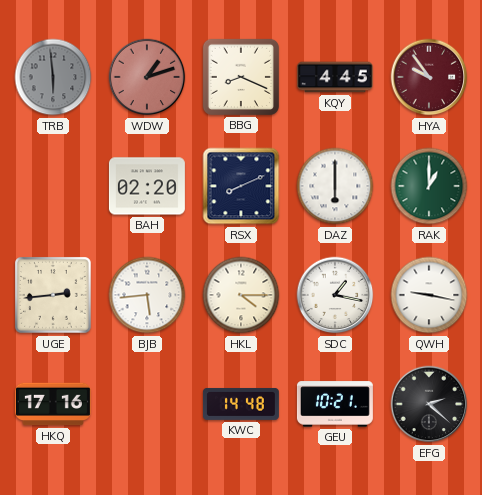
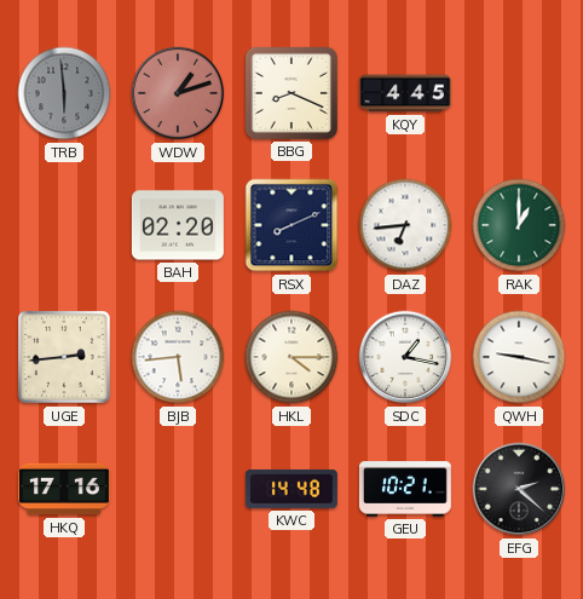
HYA: 9:54 -> none (429, 77)
DAZ: 6:00 -> 6:44 (405, 225)
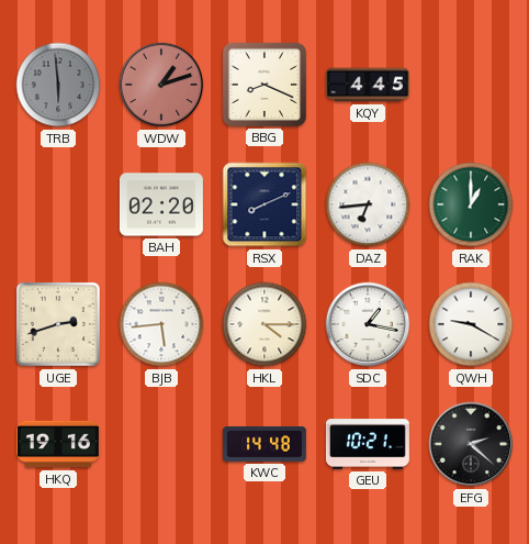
UGE: 2:44 -> 2:42 (59, 325)
QWH: 9:17 -> 9:20 (471, 324)
HKQ: 17:16 -> 19:16 (58, 444)
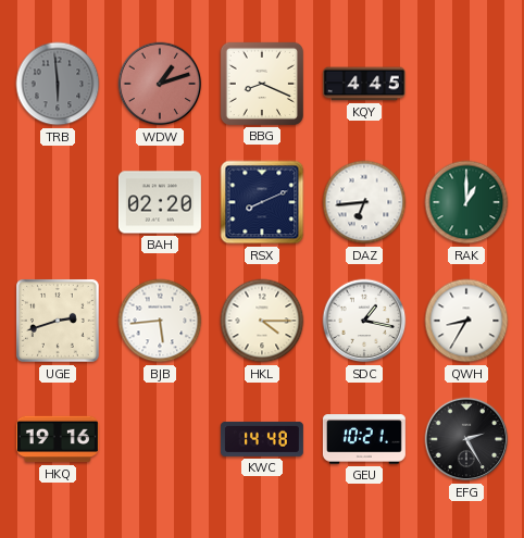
QWH: 9:20 -> 8:35 (466, 321)
EFG: 2:22 -> 2:25 (466, 439)
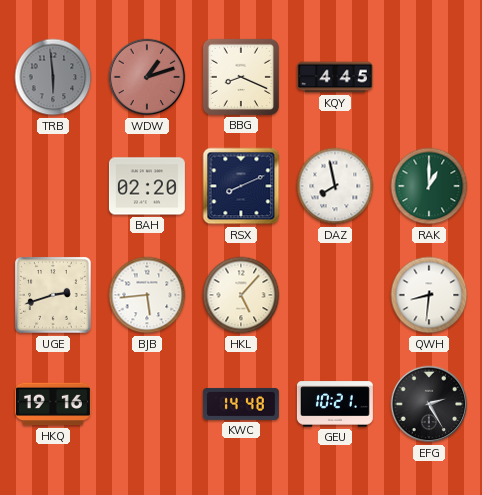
DAZ: 6:44 -> 7:58 (335, 186)
HKL: 4:15 -> 5:07 (241, 295)
SDC: 1:17 -> none (364, 321)
QWH: 8:35 -> 8:31 (429, 295)
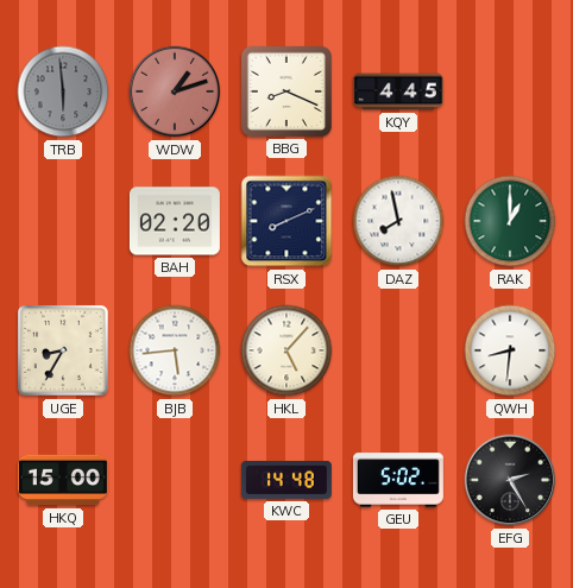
UGE: 2:42 -> 8:35 (64, 352)
HKQ: 19:16 -> 15:00 (63, 480)
GEU: 10:21 -> 5:02 (398, 480)
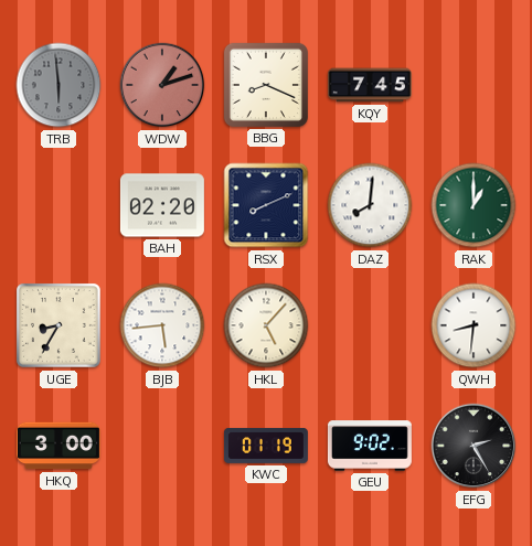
KQY: 4:45 -> 7:45 (370, 85)
DAZ: 7:58 -> 8:01 (370, 205)
HKQ: 15:00 -> 3:00 (58, 446)
KWC: 14:48 -> 01:19 (266, 446)
GEU: 5:02 -> 9:02 (370, 446)
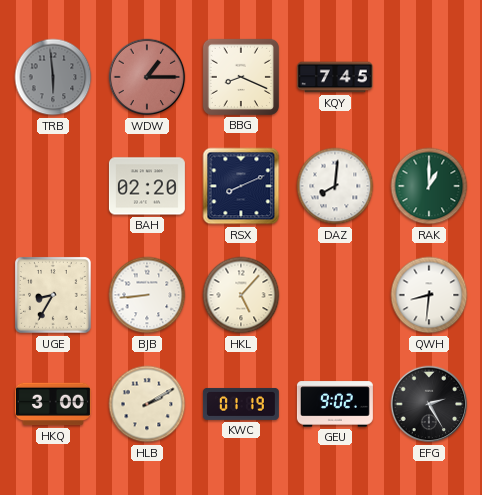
WDW: 1:12 -> 1:15 (147, 77)
BJB: 5:44 -> 8:44 (147, 295)
HLB: none -> 2:10 (147, 404)
